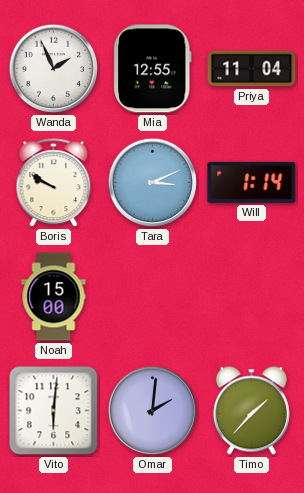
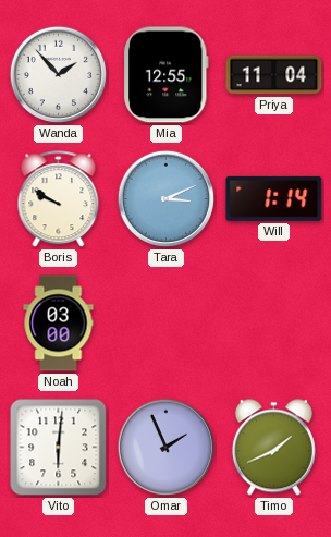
Wanda: 1:56 -> 1:53 (59, 75)
Noah: 15:00 -> 03:00 (59, 324)
Omar: 2:01 -> 1:56 (167, 448)
Timo: 1:37 -> 1:41 (273, 448)
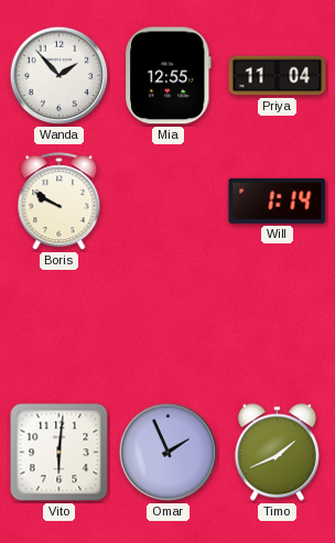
Tara: 3:11 -> none (167, 199)
Noah: 03:00 -> none (59, 324)
